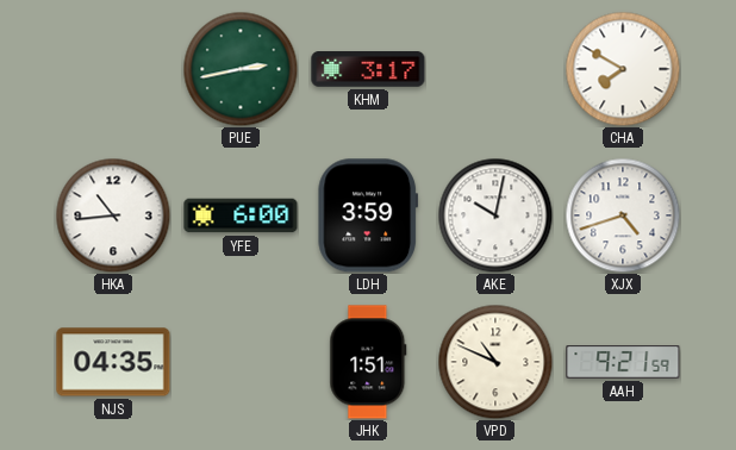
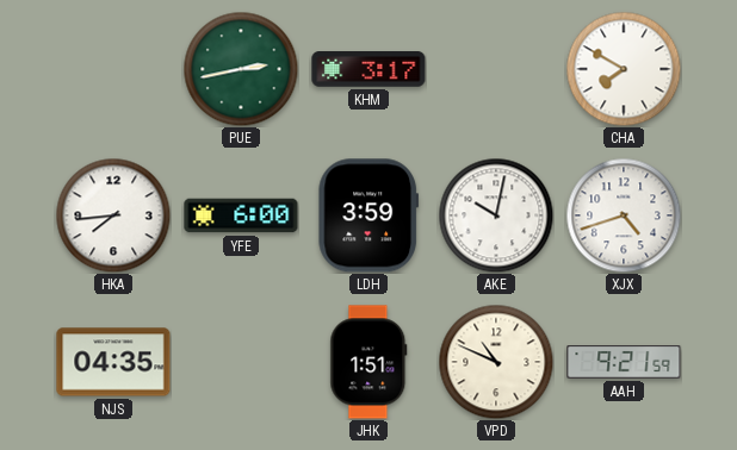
HKA: 10:44 -> 7:44 (113, 215)
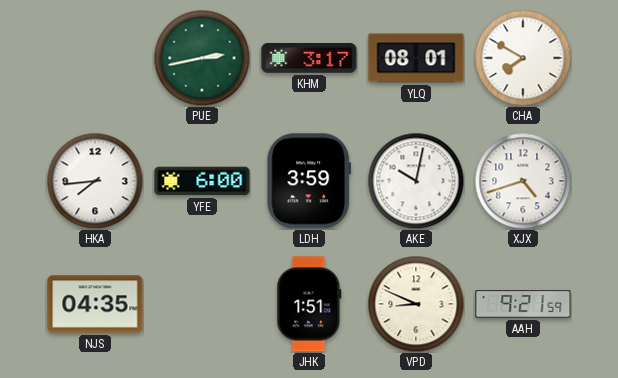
YLQ: none -> 08:01 (416, 58)
VPD: 10:49 -> 8:49 (416, 304)
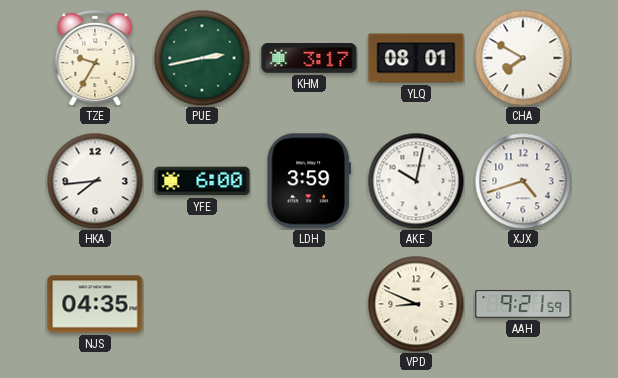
TZE: none -> 9:35 (95, 58)
JHK: 1:51 -> none (309, 304)
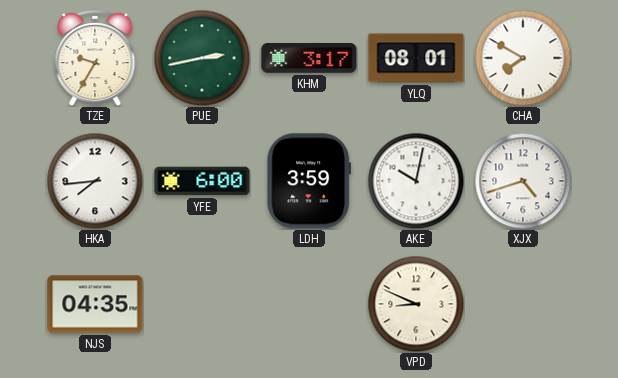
AAH: 9:21 -> none (523, 305)
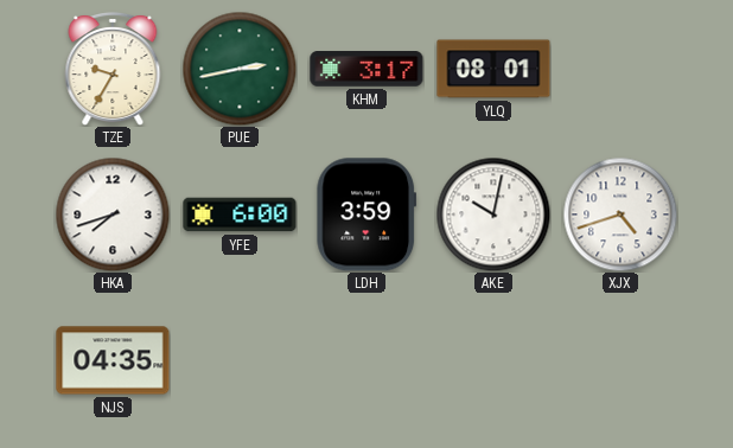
CHA: 7:50 -> none (523, 58)
HKA: 7:44 -> 7:42 (113, 215)
VPD: 8:49 -> none (416, 304)
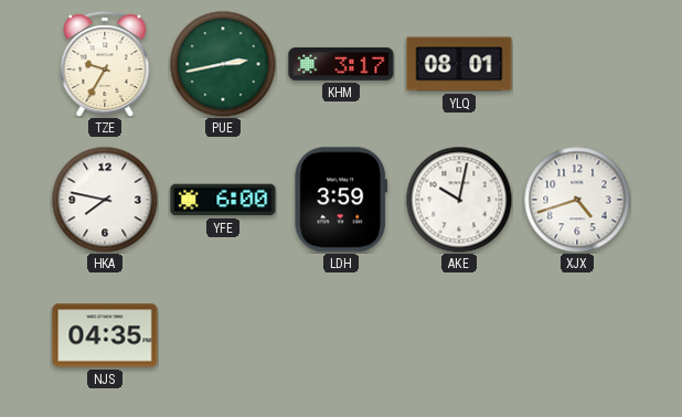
HKA: 7:42 -> 7:47 (105, 200)
